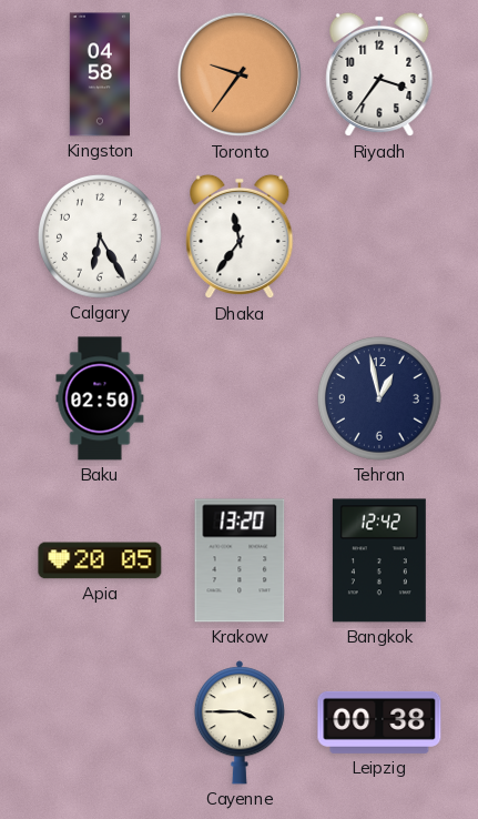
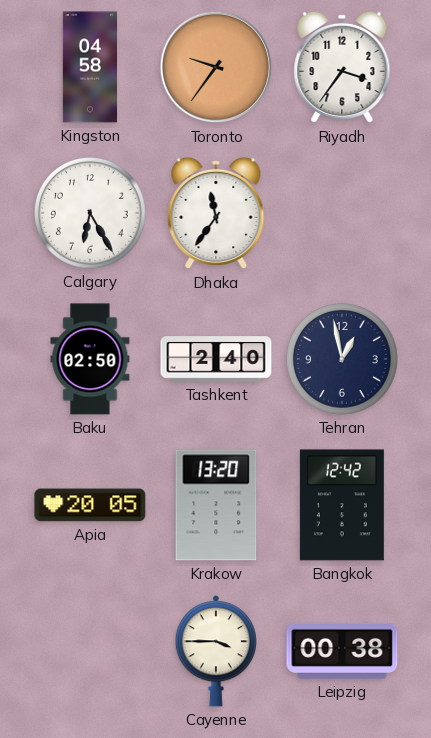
Tashkent: none -> 2:40 (216, 359)
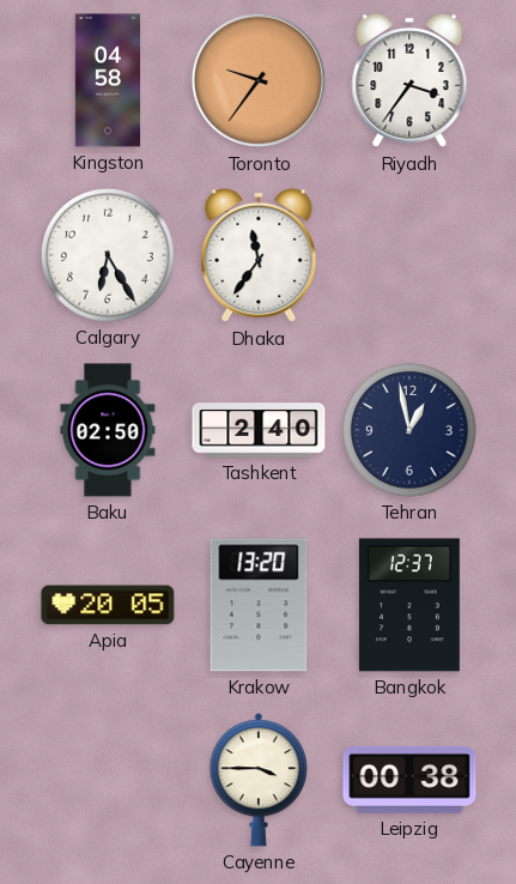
Bangkok: 12:42 -> 12:37 (409, 605)
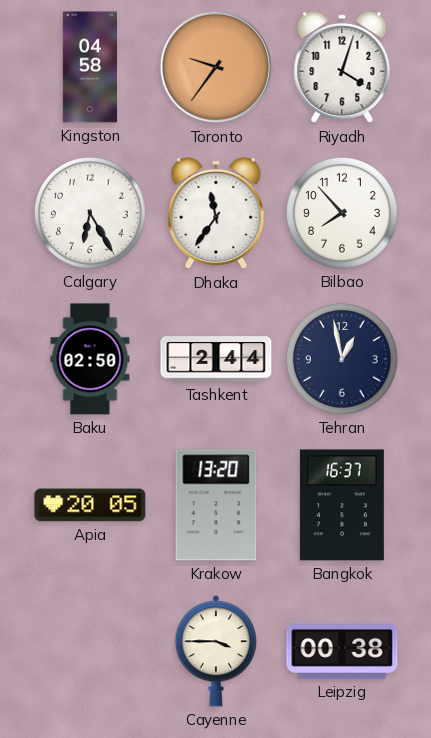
Riyadh: 3:36 -> 4:03 (342, 67)
Bilbao: none -> 7:53 (343, 214)
Tashkent: 2:40 -> 2:44 (216, 359)
Bangkok: 12:37 -> 16:37 (342, 505)
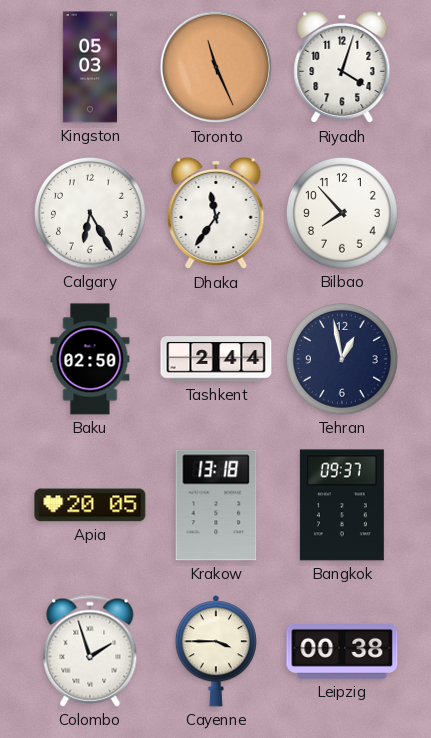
Kingston: 04:58 -> 05:03 (89, 67)
Toronto: 9:36 -> 11:26 (216, 67)
Krakow: 13:20 -> 13:18 (216, 505)
Bangkok: 16:37 -> 09:37 (342, 505)
Colombo: none -> 1:57 (90, 651)
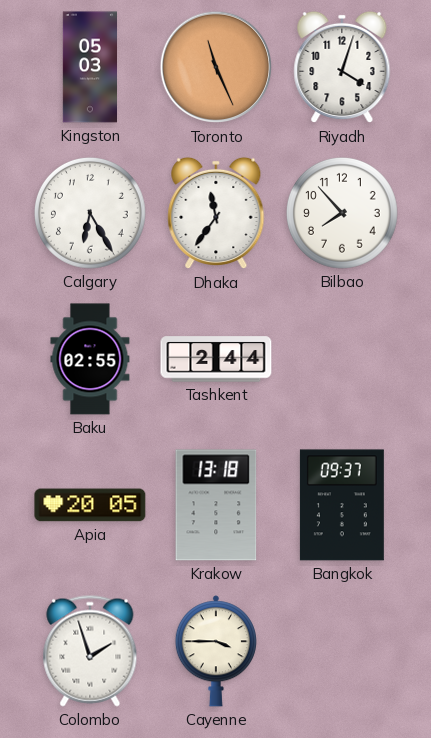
Baku: 02:50 -> 02:55 (90, 359)
Tehran: 12:58 -> none (343, 360)
Leipzig: 00:38 -> none (342, 651)
